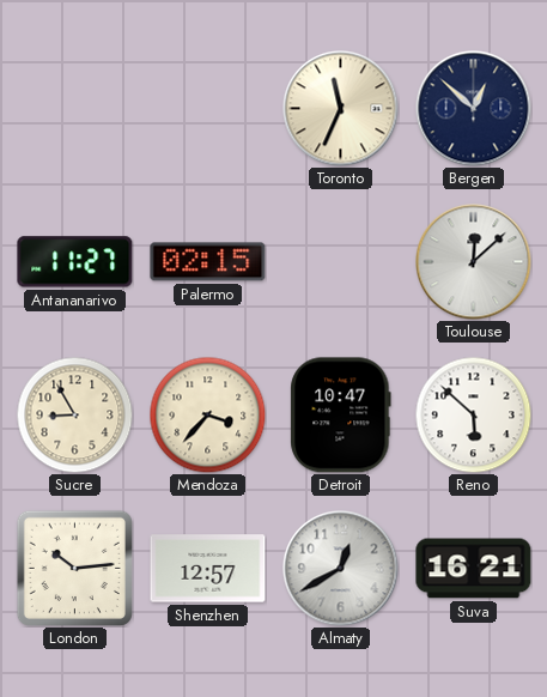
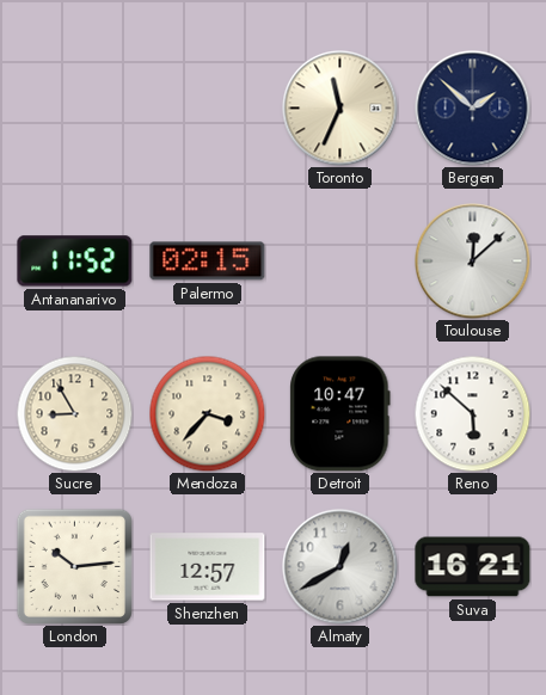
Bergen: 12:52 -> 1:52 (473, 109)
Antananarivo: 11:27 -> 11:52 (75, 262)
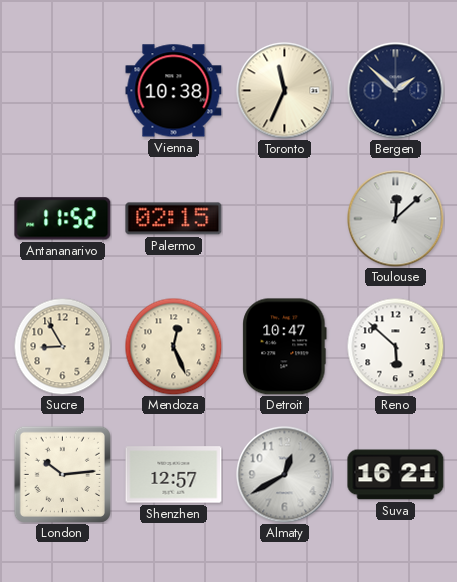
Vienna: none -> 10:38 (174, 91)
Mendoza: 3:37 -> 12:26 (173, 346)
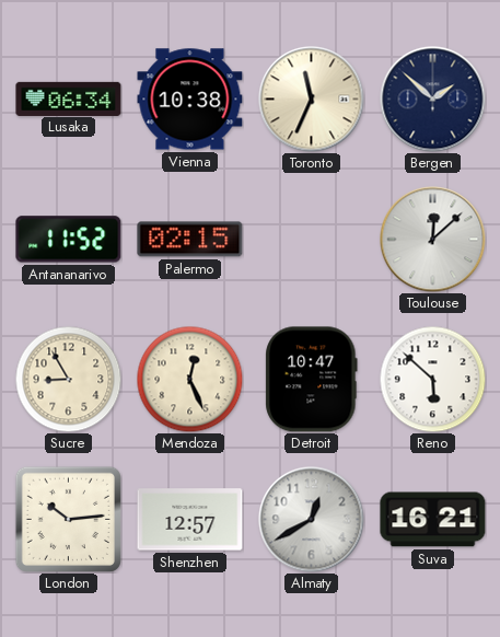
Lusaka: none -> 06:34 (69, 99)
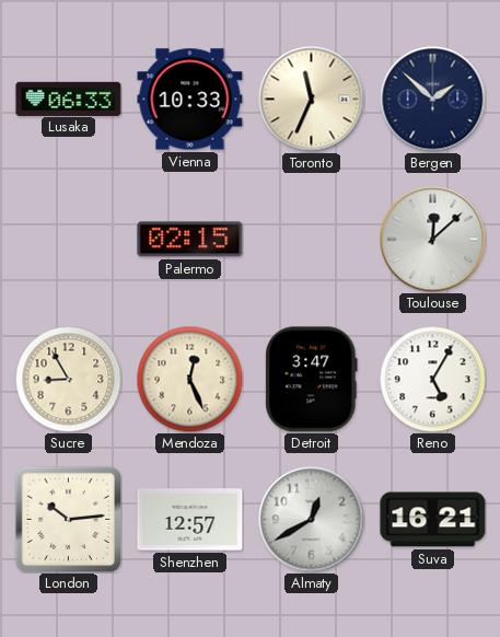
Lusaka: 06:34 -> 06:33 (69, 99)
Vienna: 10:38 -> 10:33 (190, 100)
Antananarivo: 11:52 -> none (69, 240)
Detroit: 10:47 -> 3:47 (312, 380)
Reno: 5:52 -> 5:05 (432, 379)
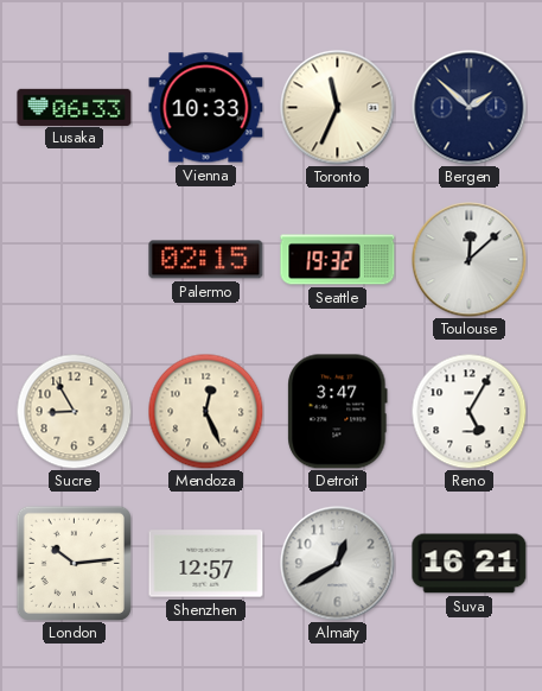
Seattle: none -> 19:32 (338, 260)
